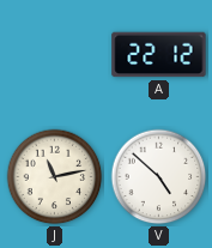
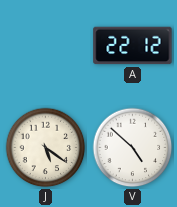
J: 11:13 -> 5:21 (46, 148)
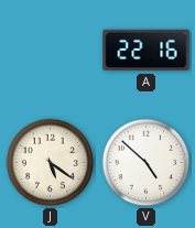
A: 22:12 -> 22:16 (147, 51)
